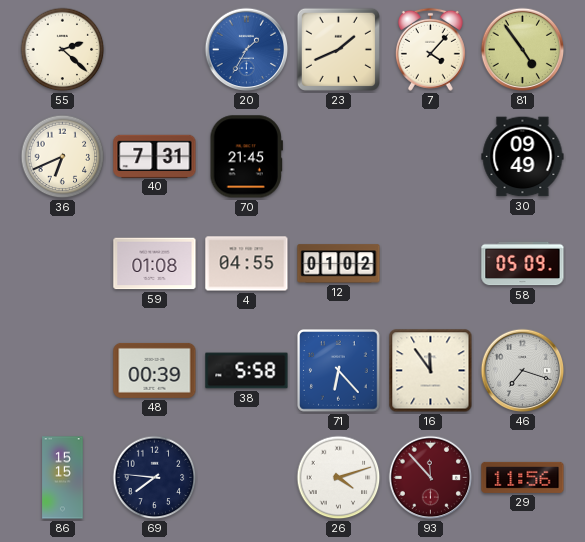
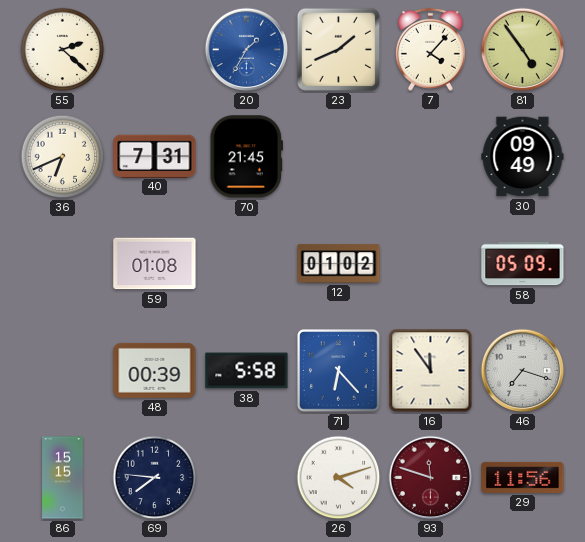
4: 04:55 -> none (247, 264)
93: 11:53 -> 11:48 (431, 478)
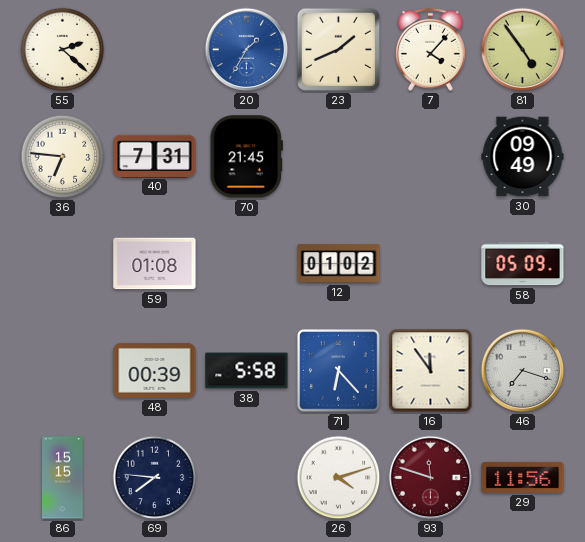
36: 6:41 -> 6:46 (63, 157)
